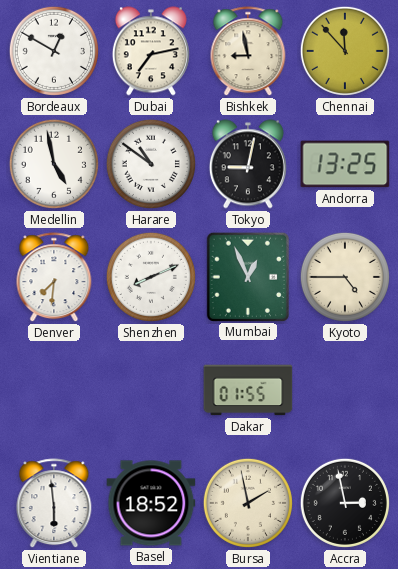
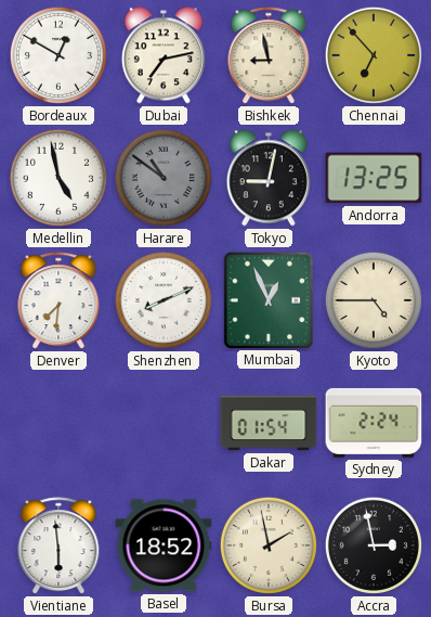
Chennai: 11:53 -> 6:53 (374, 55)
Harare dial: white -> grey (164, 178)
Dakar: 01:55 -> 01:54 (269, 423)
Sydney: none -> 2:24 (374, 423)
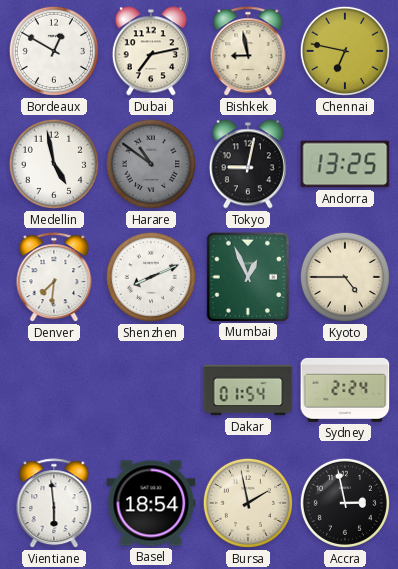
Chennai: 6:53 -> 6:47 (345, 51)
Basel: 18:52 -> 18:54 (151, 503)
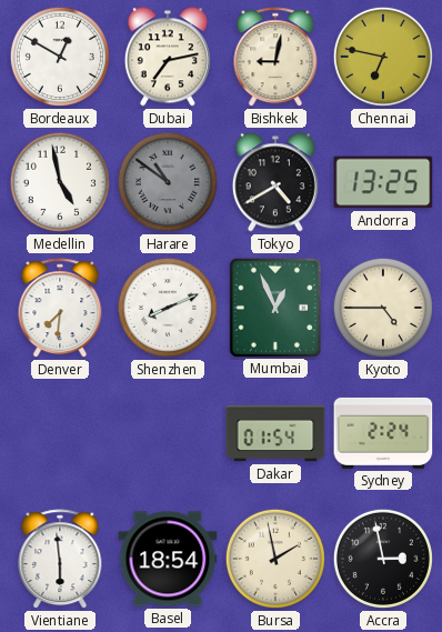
Bishkek: 8:58 -> 9:02 (275, 58)
Tokyo: 9:02 -> 4:40 (275, 182)
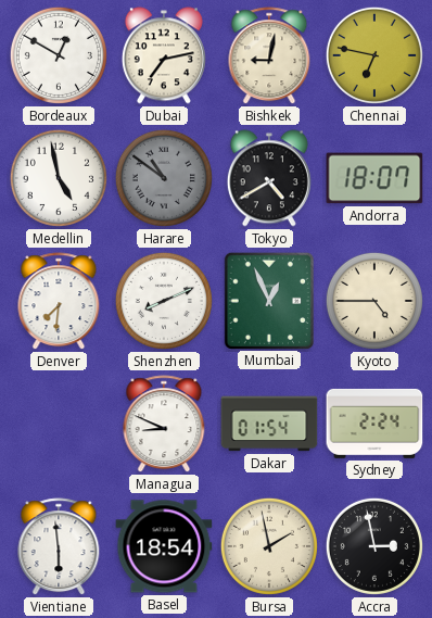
Andorra: 13:25 -> 18:07 (374, 178)
Managua: none -> 8:49 (164, 425)
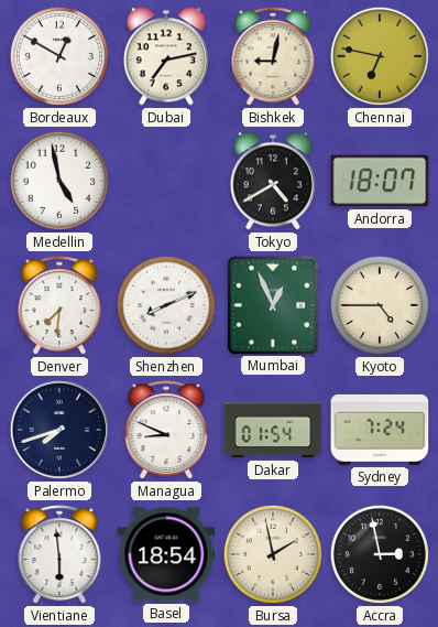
Harare: 10:51 -> none (164, 178)
Palermo: none -> 7:42 (59, 430)
Sydney: 2:24 -> 7:24 (380, 430)
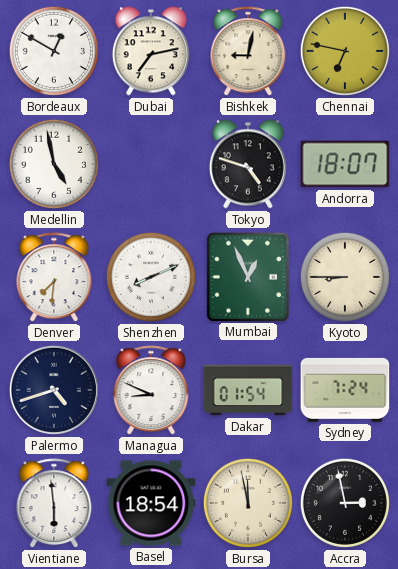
Tokyo: 4:40 -> 4:48 (248, 164)
Kyoto: 4:45 -> 8:45 (345, 277)
Palermo: 7:42 -> 4:42 (54, 390)
Bursa: 1:58 -> 11:58 (248, 503)
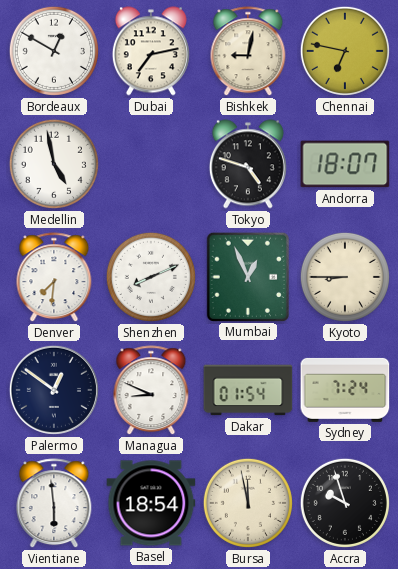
Palermo: 4:42 -> 12:51 (54, 390)
Accra: 2:58 -> 9:57 (345, 503)
